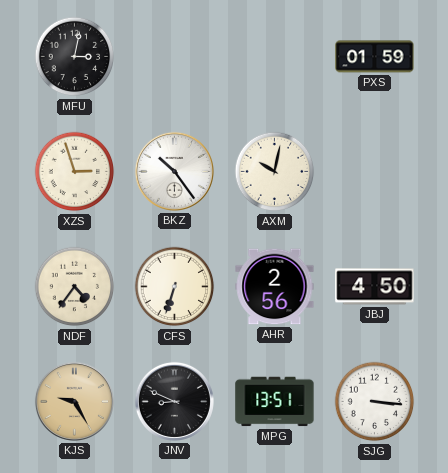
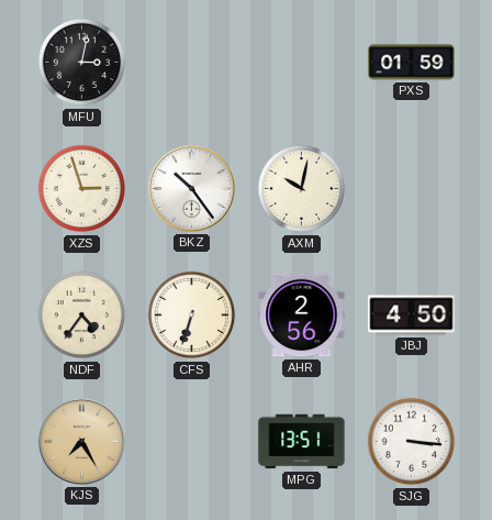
KJS: 9:25 -> 7:25 (81, 441)
JNV: 8:49 -> none (174, 401)
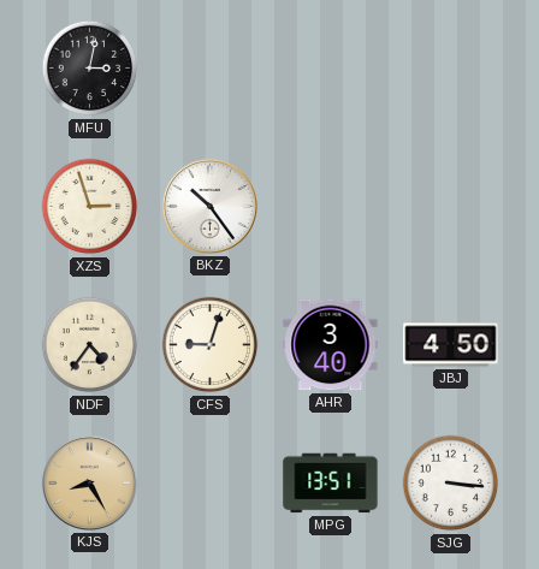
PXS: 01:59 -> none (412, 63)
AXM: 10:02 -> none (302, 189)
CFS: 6:33 -> 9:03 (211, 345)
AHR: 2:56 -> 3:40 (331, 345)
KJS: 7:25 -> 8:25 (89, 482)
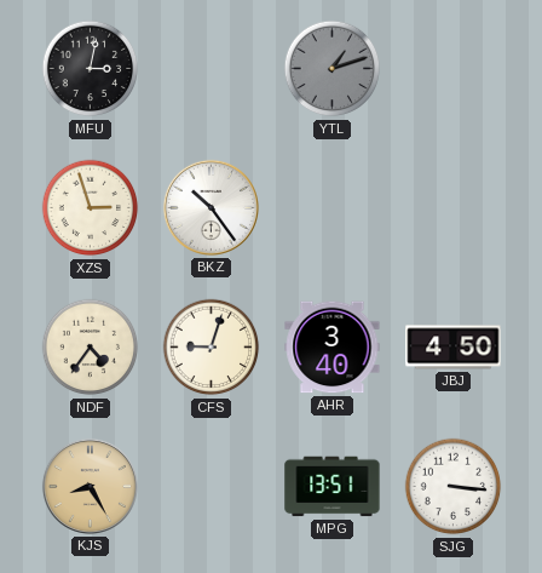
YTL: none -> 1:12 (333, 69)
